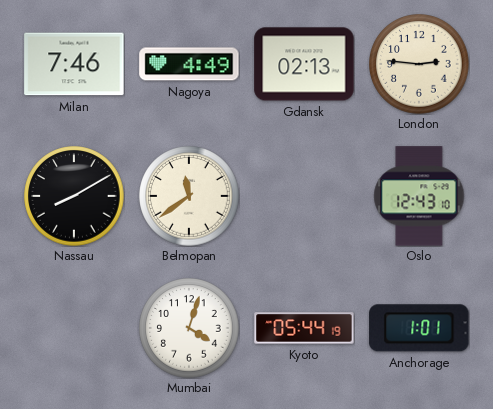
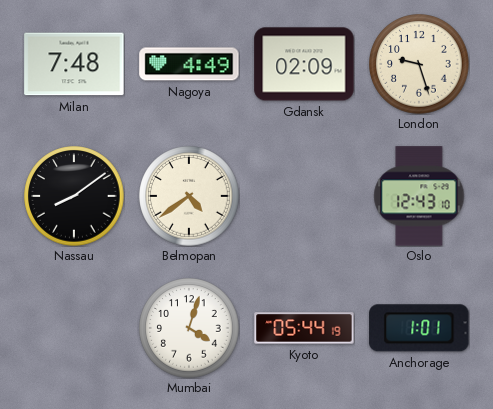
Milan: 7:46 -> 7:48 (74, 64)
Gdansk: 02:13 -> 02:09 (304, 64)
London: 2:46 -> 9:27 (419, 64)
Nassau: 8:10 -> 8:09 (74, 196)
Belmopan: 11:39 -> 4:39 (189, 196)
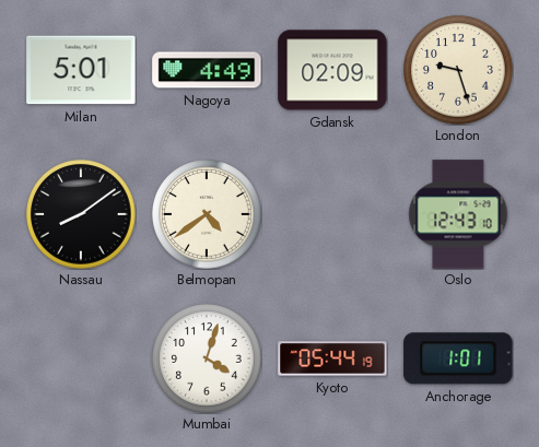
Milan: 7:48 -> 5:01 (81, 70)
